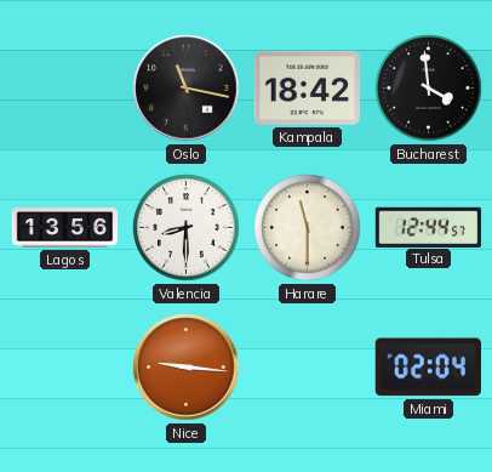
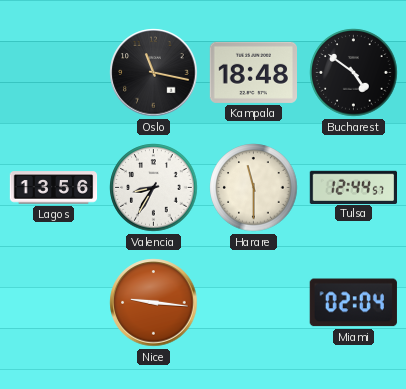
Kampala: 18:42 -> 18:48 (253, 72)
Bucharest: 3:59 -> 4:51 (354, 73)
Valencia: 8:30 -> 8:35 (154, 188)
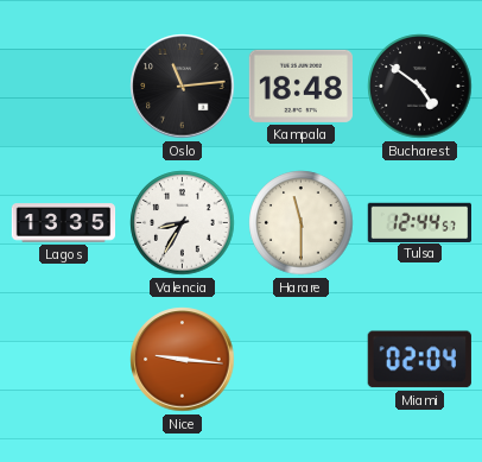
Oslo: 11:17 -> 11:14 (183, 87)
Lagos: 13:56 -> 13:35 (64, 223)
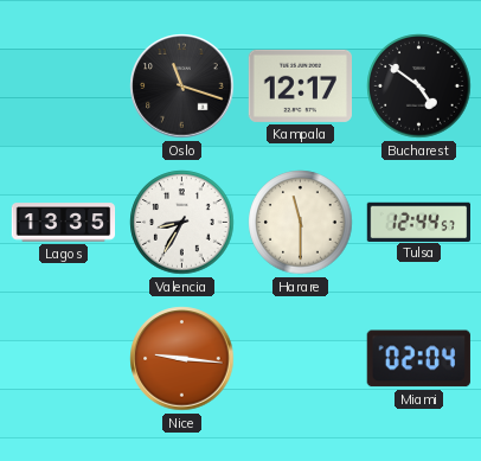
Oslo: 11:14 -> 11:18 (182, 87)
Kampala: 18:48 -> 12:17 (300, 85)
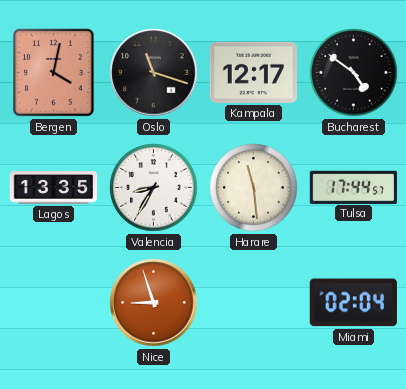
Bergen: none -> 4:02 (54, 73)
Harare: 11:30 -> 11:29 (254, 188)
Tulsa: 12:44 -> 17:44 (353, 187)
Nice: 9:16 -> 8:57 (154, 303)
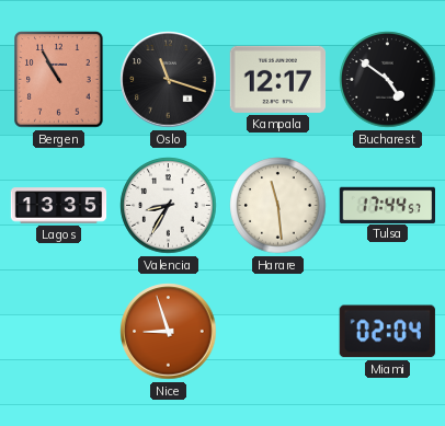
Bergen: 4:02 -> 10:55 (59, 80)
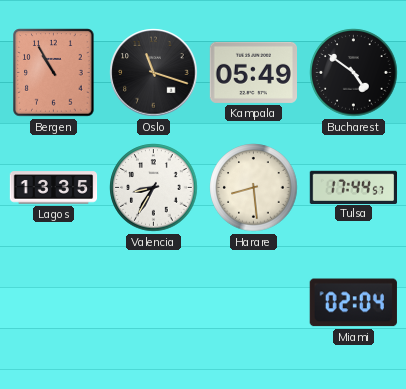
Kampala: 12:17 -> 05:49 (253, 72)
Harare: 11:29 -> 8:29 (254, 188)
Nice: 8:57 -> none (169, 332)
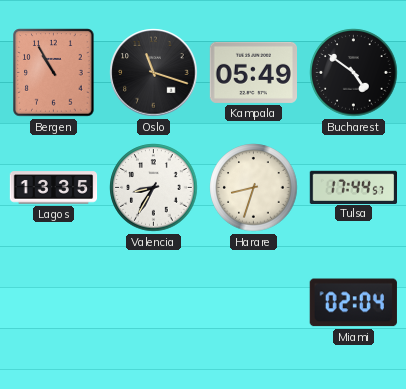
Harare: 8:29 -> 8:33 (254, 188)
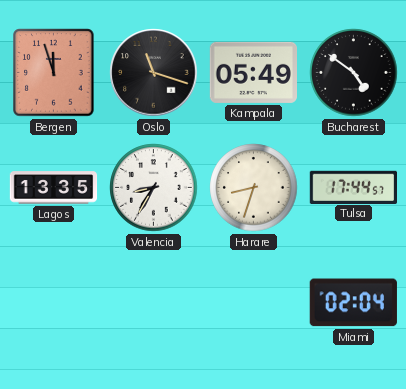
Bergen: 10:55 -> 11:57 (54, 73)
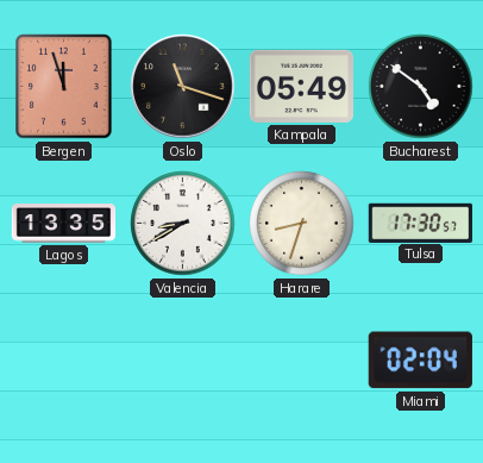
Valencia: 8:35 -> 8:40 (183, 224)
Tulsa: 17:44 -> 17:30 (420, 223)
